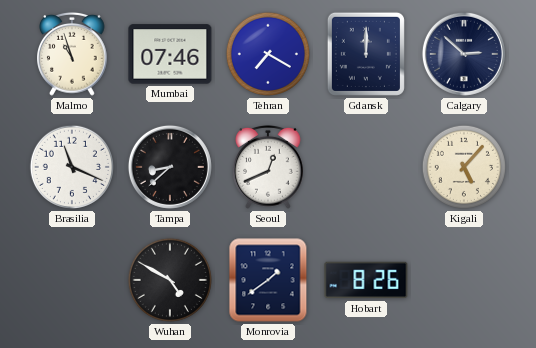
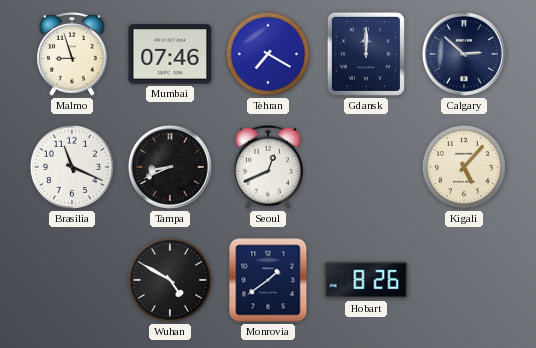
Malmo: 10:57 -> 8:57 (73, 54)
Tampa: 8:38 -> 8:41 (170, 167)
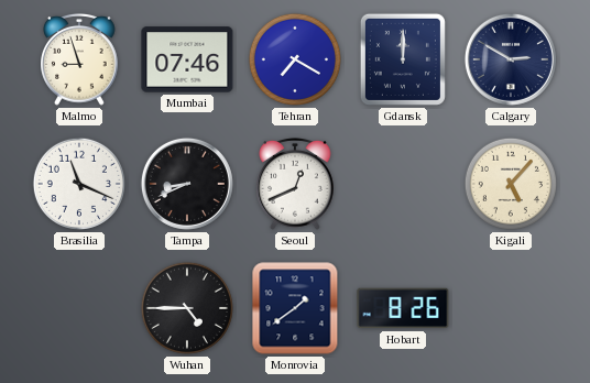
Calgary: 2:52 -> 2:50 (511, 59)
Wuhan: 4:50 -> 4:45 (187, 308)
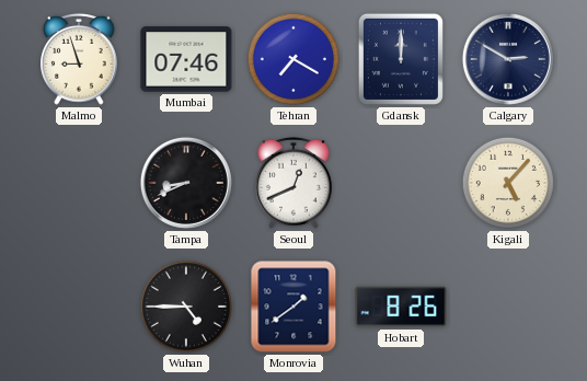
Brasilia: 11:19 -> none (79, 184)
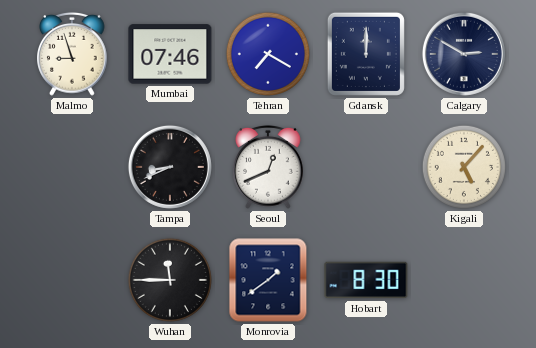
Wuhan: 4:45 -> 11:45 (170, 280)
Hobart: 8:26 -> 8:30 (366, 280)
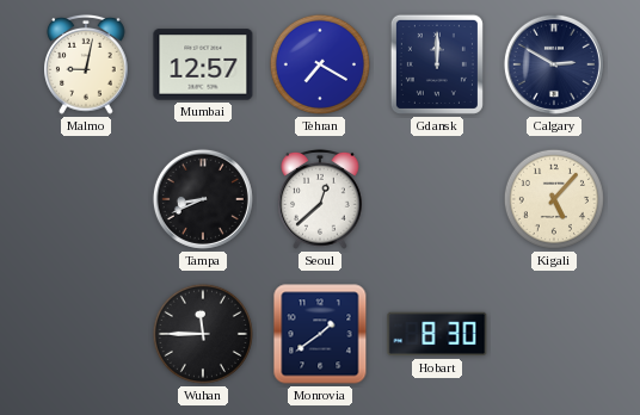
Malmo: 8:57 -> 9:02 (87, 64)
Mumbai: 07:46 -> 12:57 (203, 64)
Seoul: 12:41 -> 12:38 (321, 199)
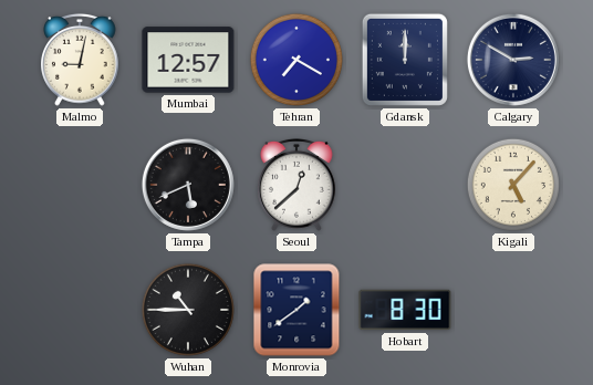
Tampa: 8:41 -> 5:41 (188, 185)
Wuhan: 11:45 -> 10:45 (188, 310)
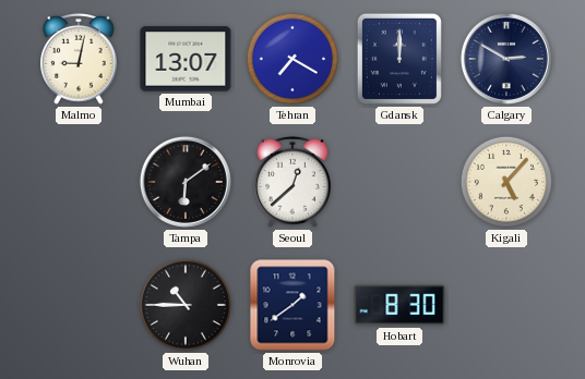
Mumbai: 12:57 -> 13:07 (186, 59)
Tampa: 5:41 -> 6:09 (186, 182)
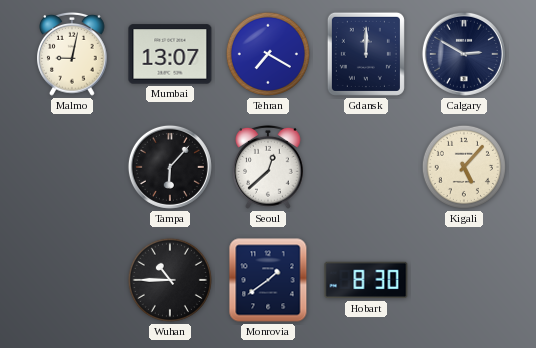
Tampa: 6:09 -> 6:07 (170, 167)
